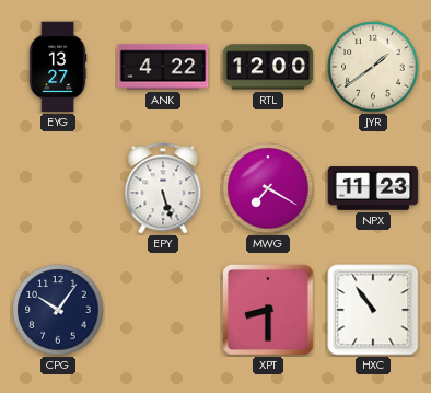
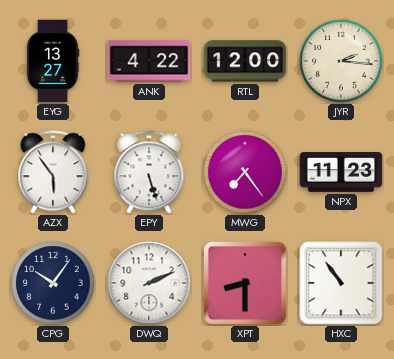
JYR: 1:39 -> 2:16 (341, 61)
AZX: none -> 5:54 (53, 172)
MWG: 7:20 -> 7:24 (245, 172)
DWQ: none -> 2:11 (149, 283)
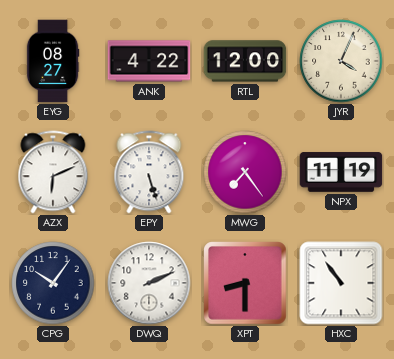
EYG: 13:27 -> 08:27 (53, 61)
JYR: 2:16 -> 4:04 (341, 61)
AZX: 5:54 -> 6:11 (53, 172)
NPX: 11:23 -> 11:19 (341, 172)
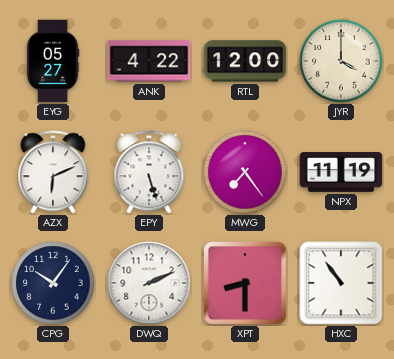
EYG: 08:27 -> 05:27 (53, 61)
JYR: 4:04 -> 4:00 (341, 61)
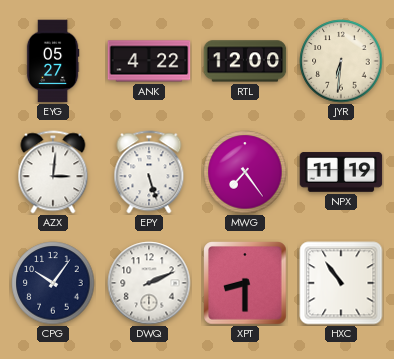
JYR: 4:00 -> 6:31 (341, 61)
AZX: 6:11 -> 3:01 (53, 172)
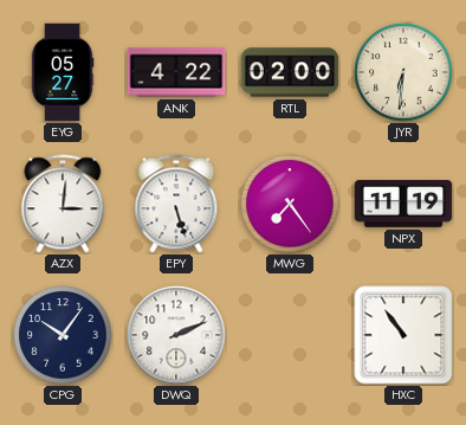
RTL: 12:00 -> 02:00 (290, 72)
XPT: 8:30 -> none (245, 283)
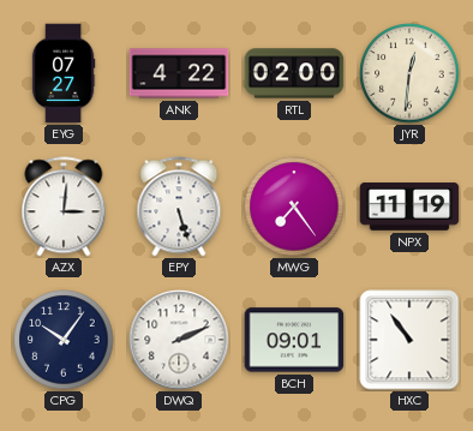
EYG: 05:27 -> 07:27 (64, 73)
JYR: 6:31 -> 12:31 (409, 73)
BCH: none -> 09:01 (294, 340)
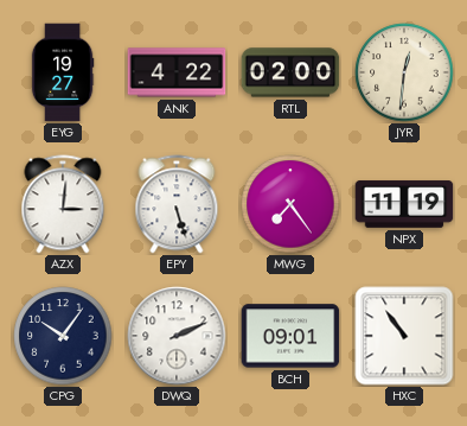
EYG: 07:27 -> 19:27 (63, 72)
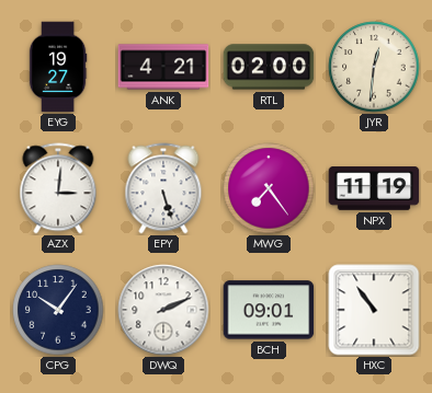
ANK: 4:22 -> 4:21 (163, 67)
